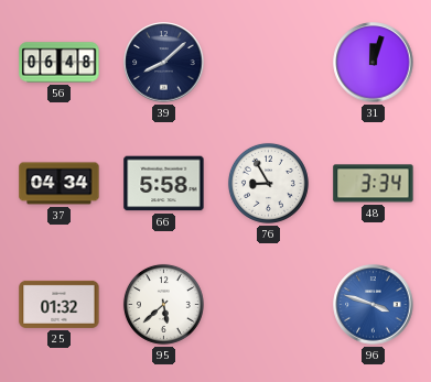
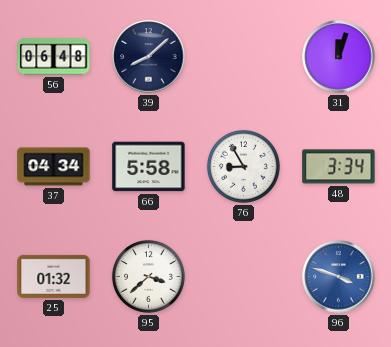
95: 5:38 -> 3:38 (148, 276)
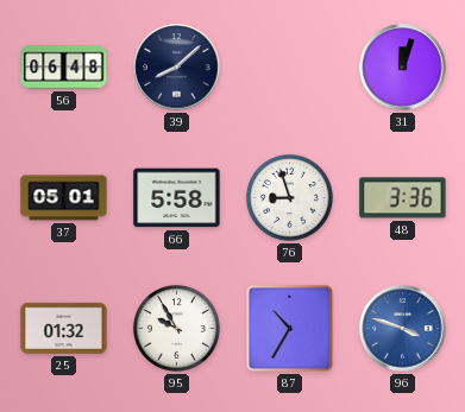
37: 04:34 -> 05:01 (64, 198)
76: 8:55 -> 8:57 (289, 197)
48: 3:34 -> 3:36 (403, 198)
95: 3:38 -> 9:55 (176, 328)
87: none -> 10:35 (289, 328)
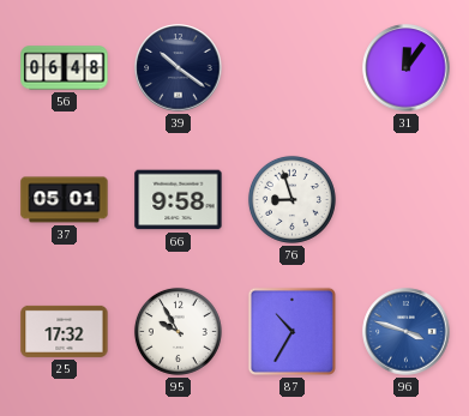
39: 8:08 -> 10:21 (179, 68)
31: 12:03 -> 12:06 (407, 68)
66: 5:58 -> 9:58 (179, 200)
48: 3:36 -> none (403, 198)
25: 01:32 -> 17:32 (65, 331)
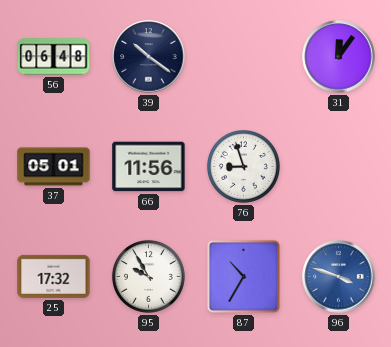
66: 9:58 -> 11:56 (149, 167)
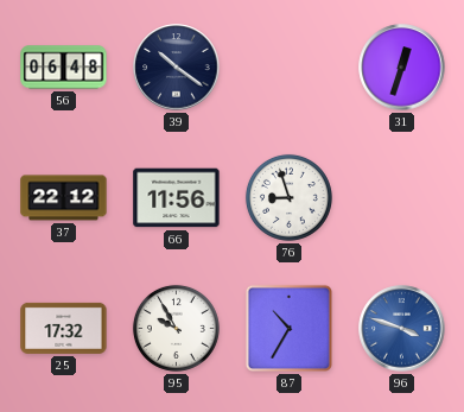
31: 12:06 -> 12:33 (402, 68)
37: 05:01 -> 22:12 (64, 198)
